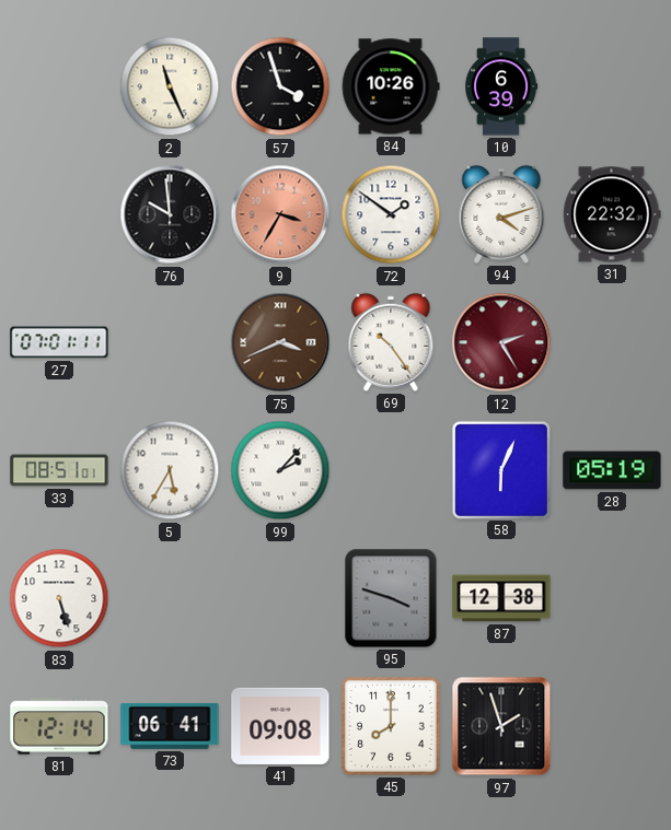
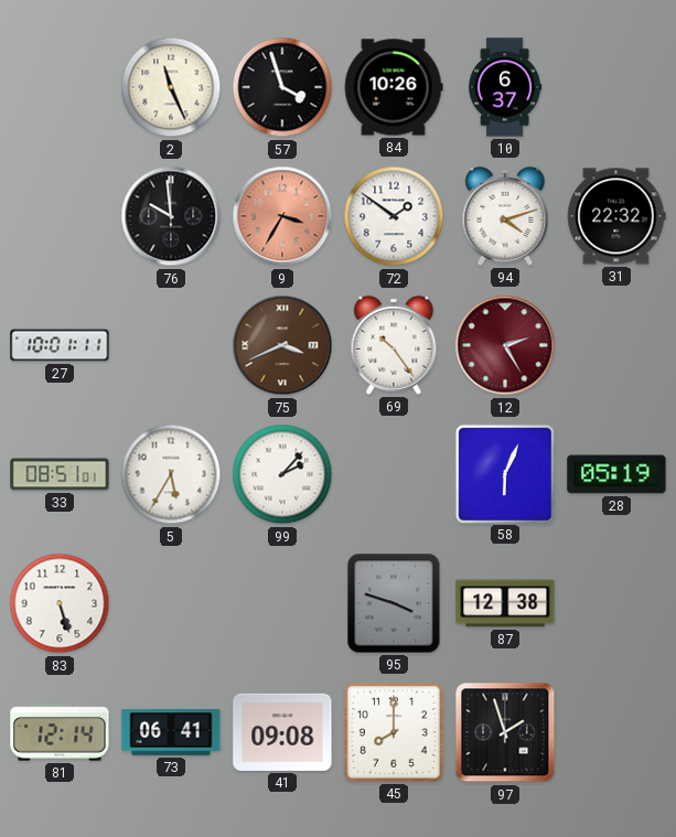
10: 6:39 -> 6:37 (505, 87)
27: 07:01 -> 10:01 (60, 345)
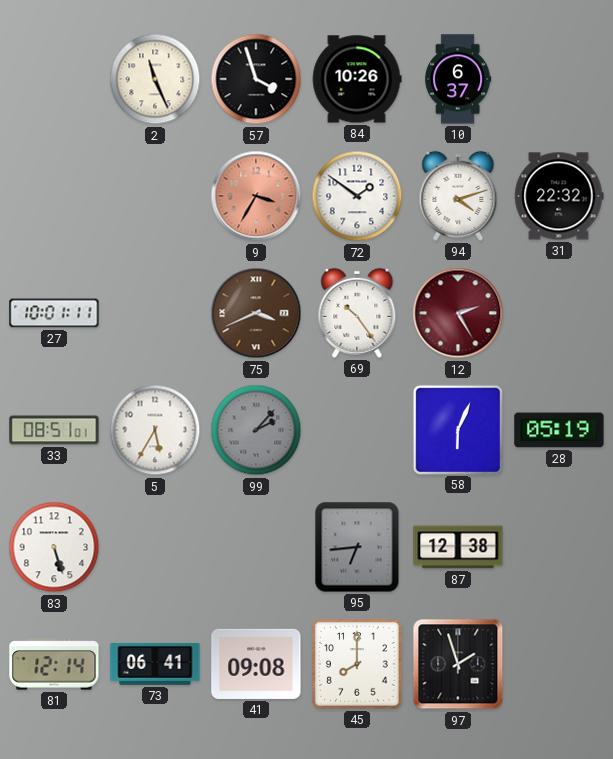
76: 9:59 -> none (171, 216)
99 dial: white -> grey (256, 430)
95: 3:48 -> 6:44 (357, 547)
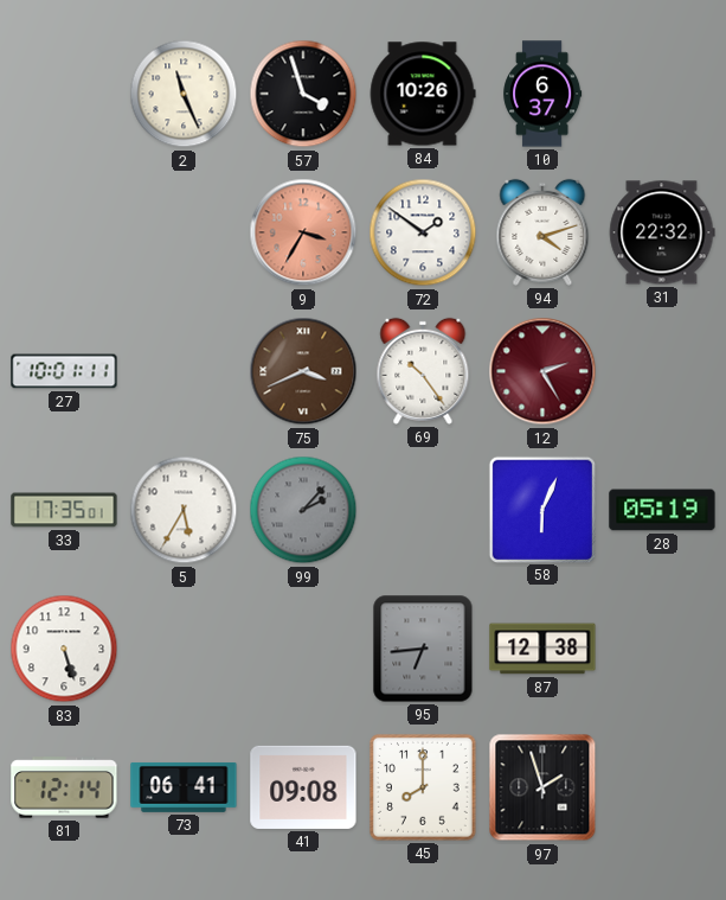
33: 08:51 -> 17:35 (64, 510)
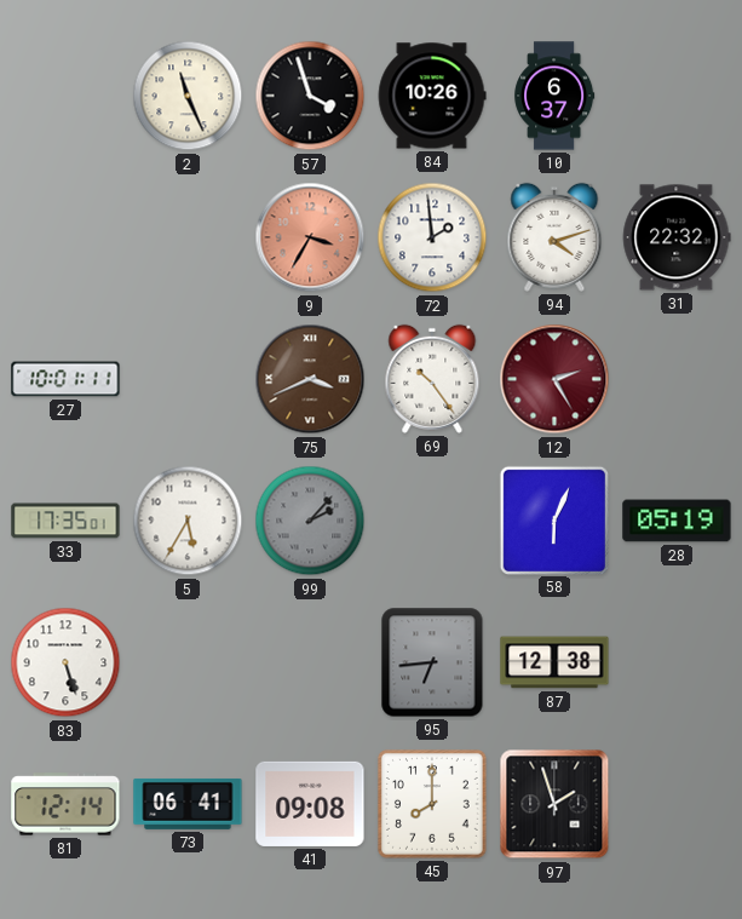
72: 1:51 -> 1:59 (432, 237)
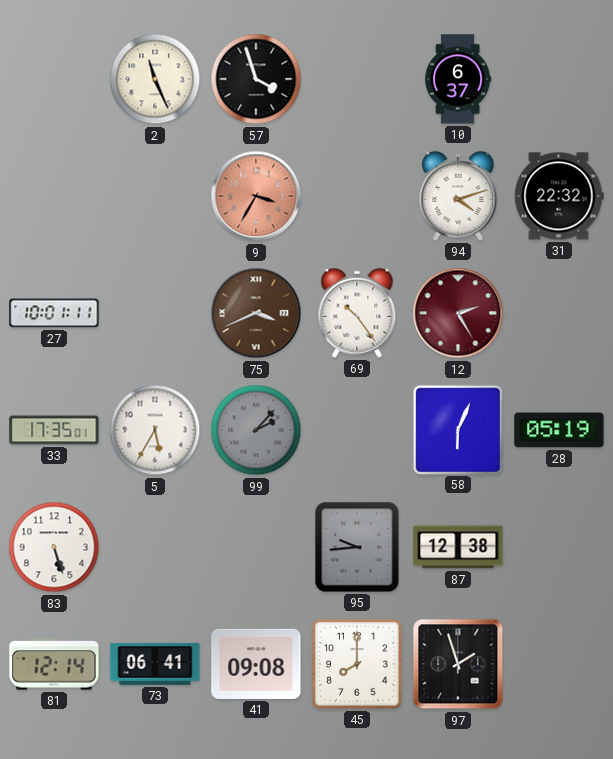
84: 10:26 -> none (432, 96)
72: 1:59 -> none (432, 237)
95: 6:44 -> 9:44 (357, 547)
